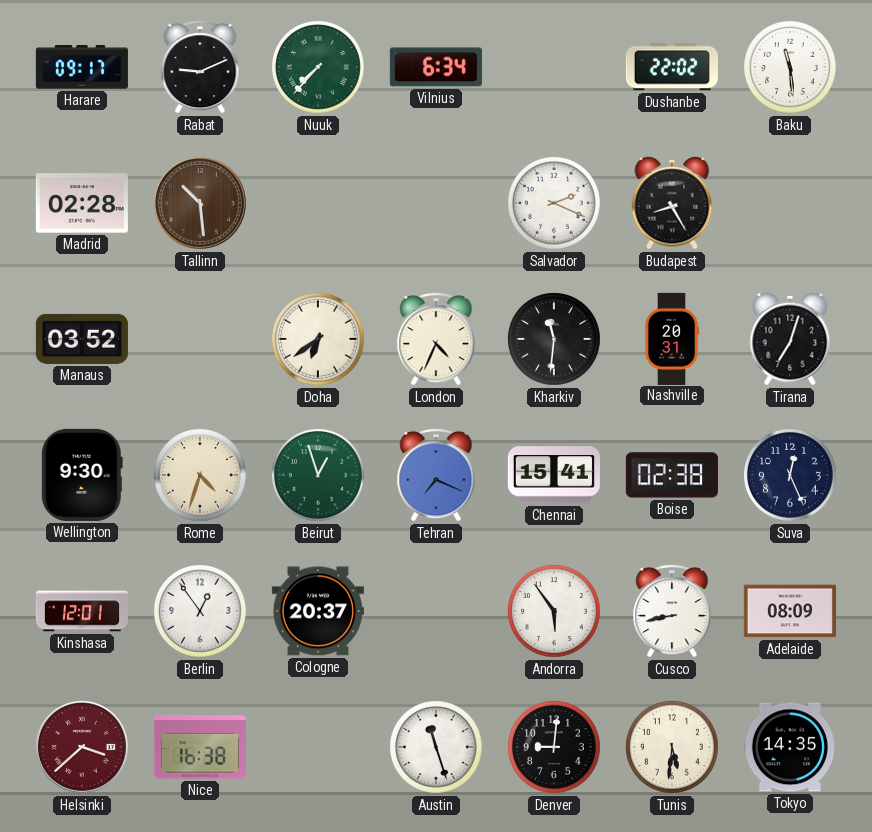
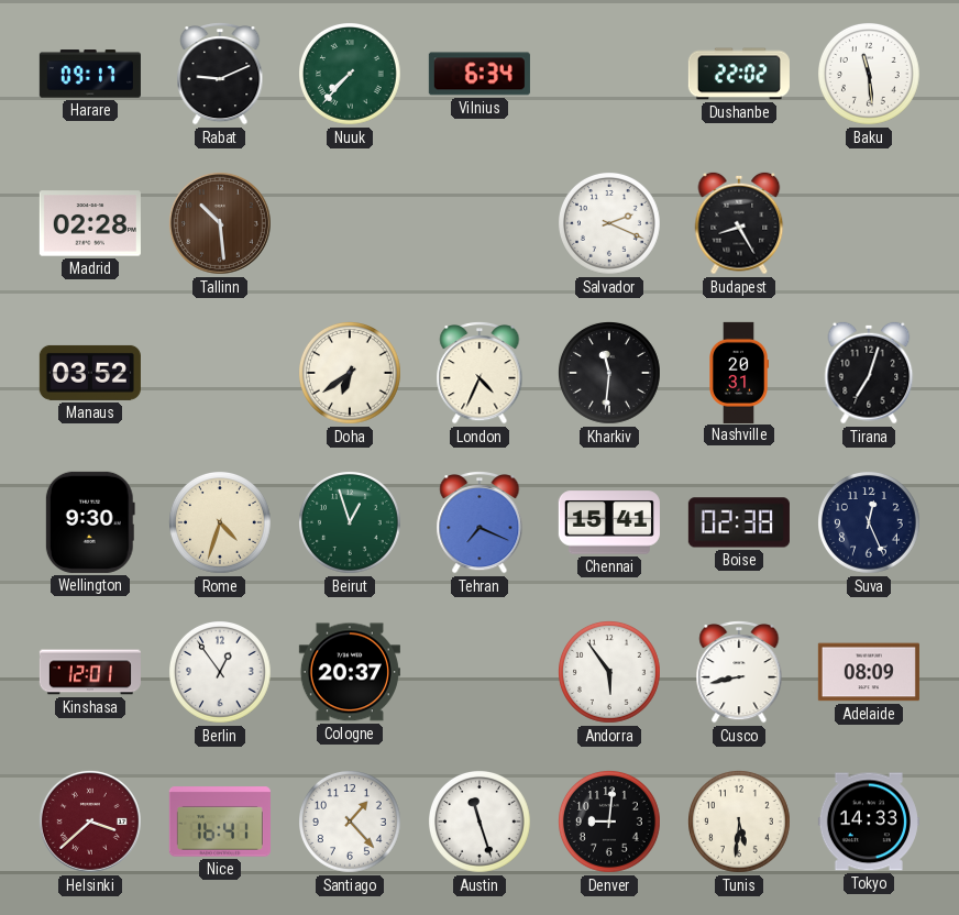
Nice: 16:38 -> 16:41 (220, 822)
Santiago: none -> 1:23 (351, 823)
Tokyo: 14:35 -> 14:33 (869, 822)
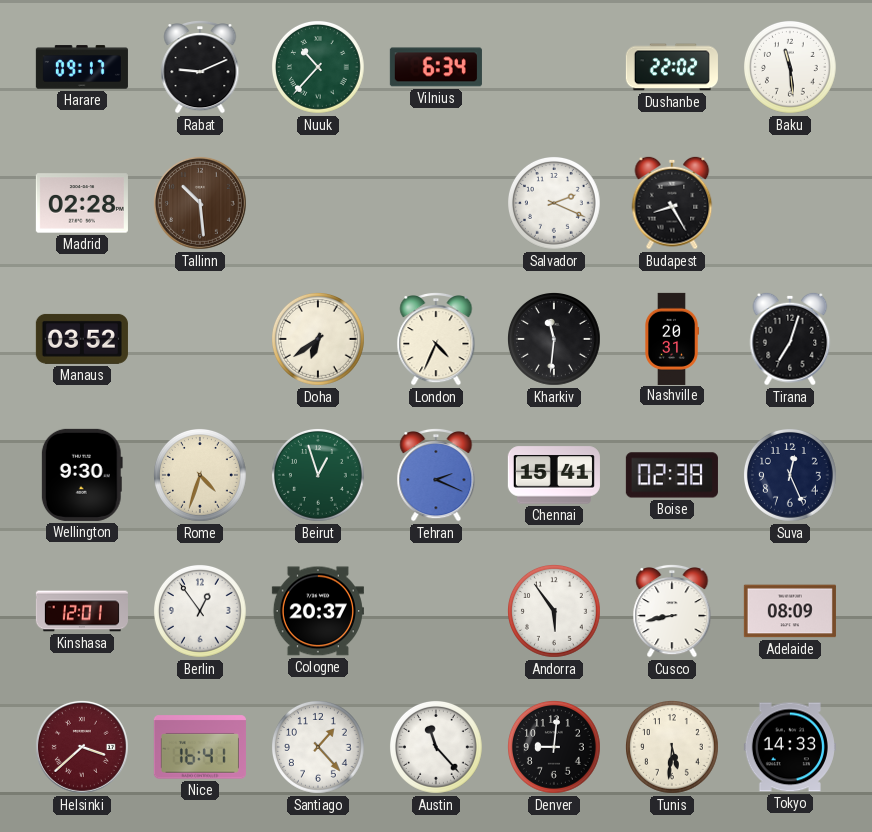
Nuuk: 7:37 -> 10:37 (319, 68)
Tehran: 7:19 -> 2:19 (436, 475)
Austin: 11:27 -> 11:23 (437, 748)
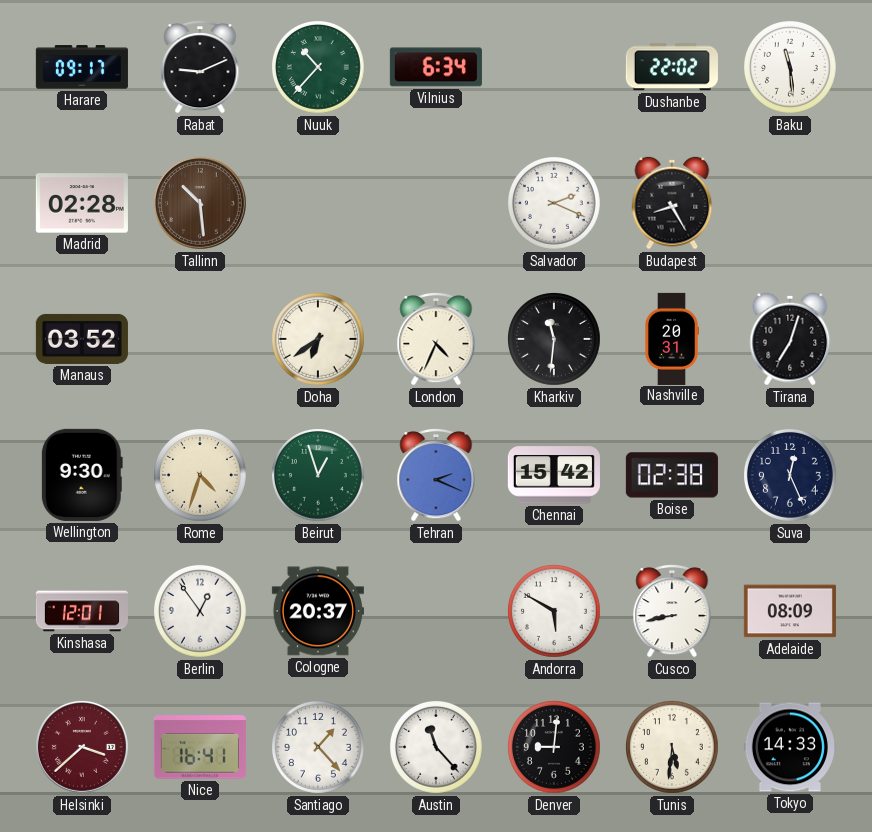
Chennai: 15:41 -> 15:42 (554, 475)
Andorra: 5:54 -> 5:50 (555, 612)
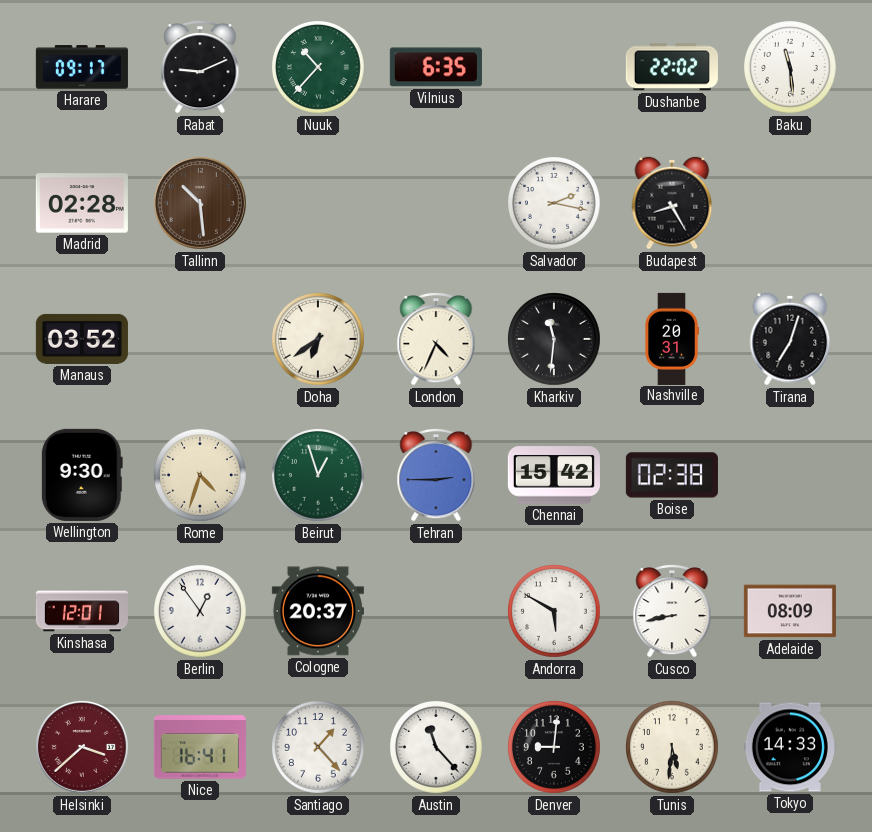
Vilnius: 6:34 -> 6:35 (436, 67)
Salvador: 2:19 -> 2:17 (555, 204)
Tehran: 2:19 -> 2:45 (436, 475)
Suva: 12:26 -> none (791, 476)
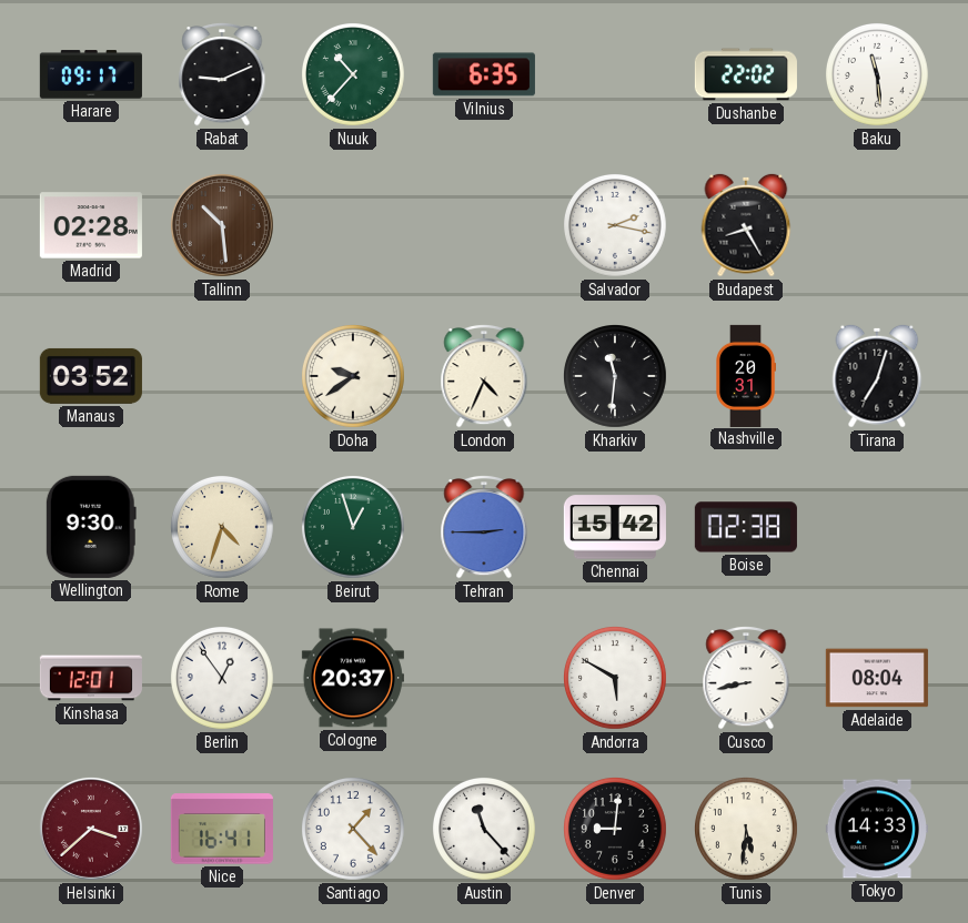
Doha: 6:39 -> 9:39 (354, 377)
Adelaide: 08:09 -> 08:04 (877, 678)
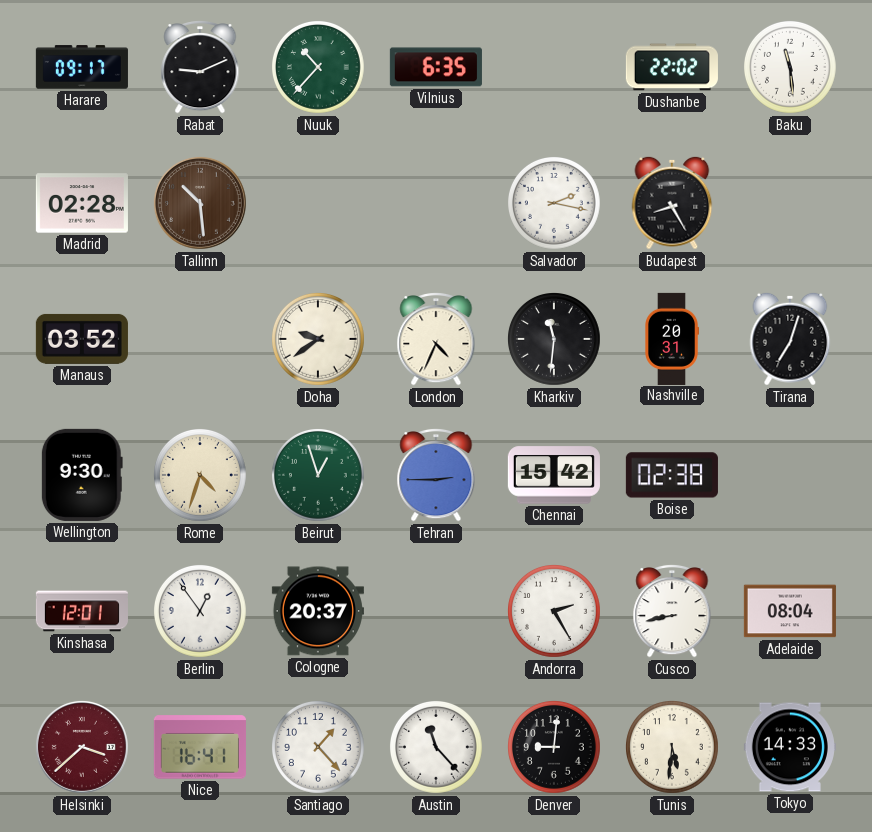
Andorra: 5:50 -> 2:25 (555, 612)
